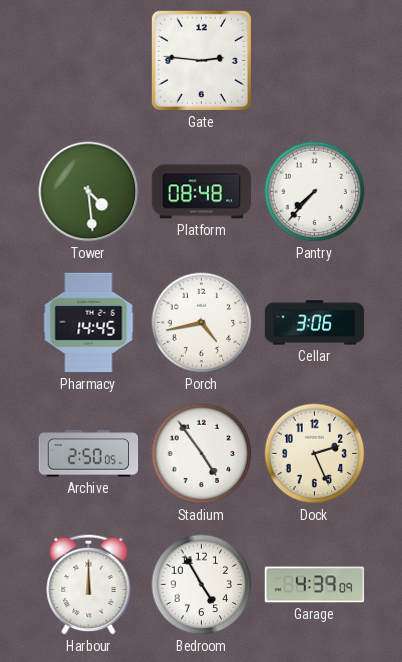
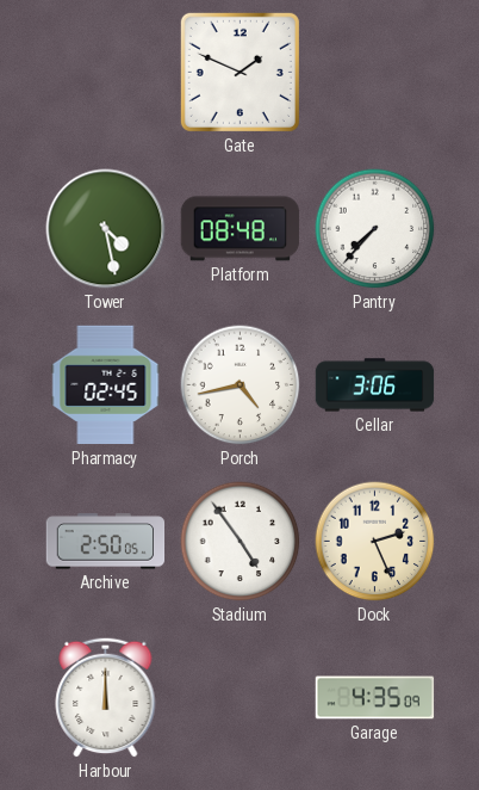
Gate: 2:46 -> 1:49 (240, 72)
Tower: 4:29 -> 4:28 (106, 229)
Pharmacy: 14:45 -> 02:45 (106, 385)
Bedroom: 4:55 -> none (202, 585)
Garage: 4:39 -> 4:35 (375, 698)
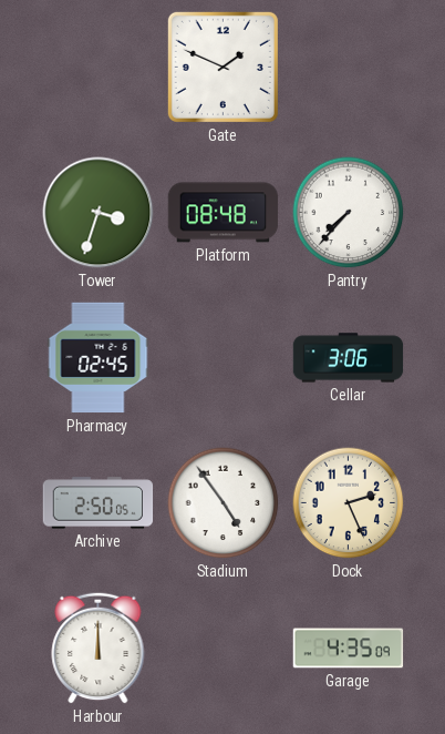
Tower: 4:28 -> 3:33 (99, 213)
Porch: 4:43 -> none (241, 385)
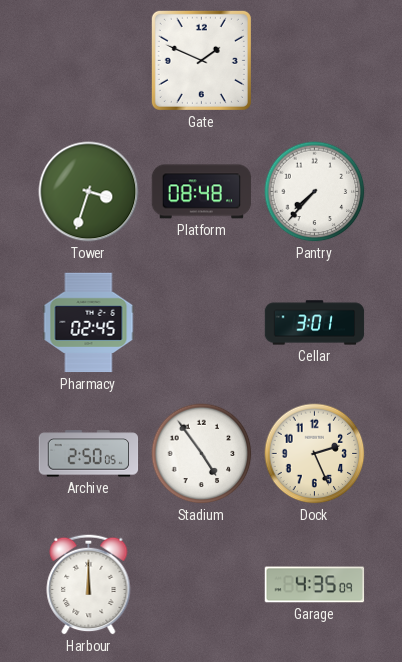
Cellar: 3:06 -> 3:01 (315, 323)
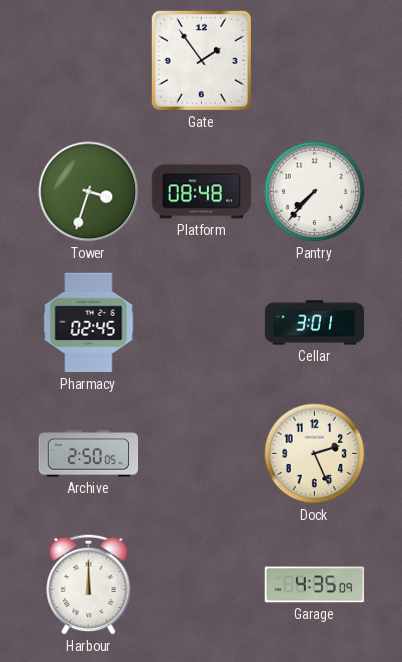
Gate: 1:49 -> 1:54 (201, 60)
Stadium: 4:54 -> none (202, 454)
